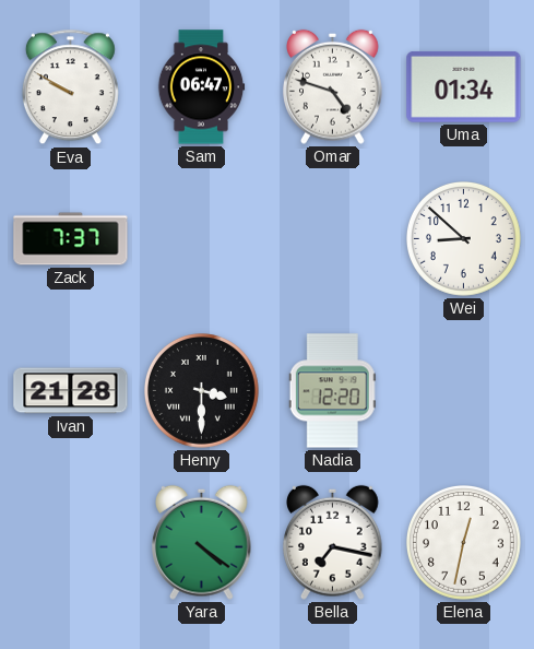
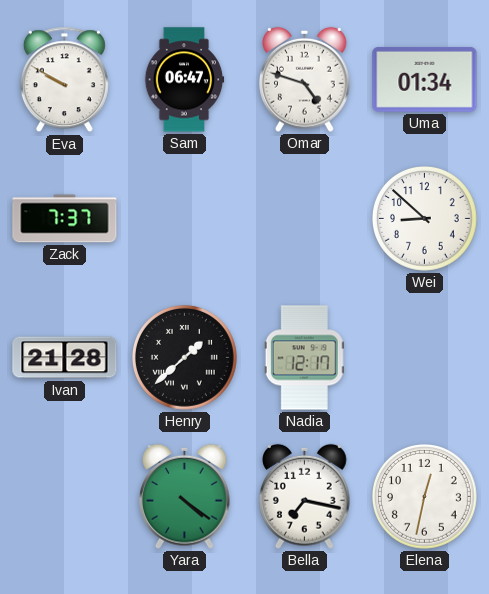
Henry: 3:30 -> 1:38 (185, 358)
Nadia: 12:20 -> 12:17 (304, 358)
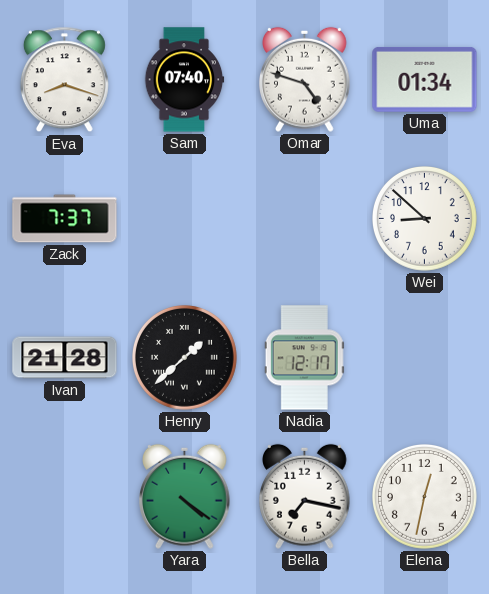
Eva: 9:50 -> 8:18 (64, 80)
Sam: 06:47 -> 07:40 (184, 80)
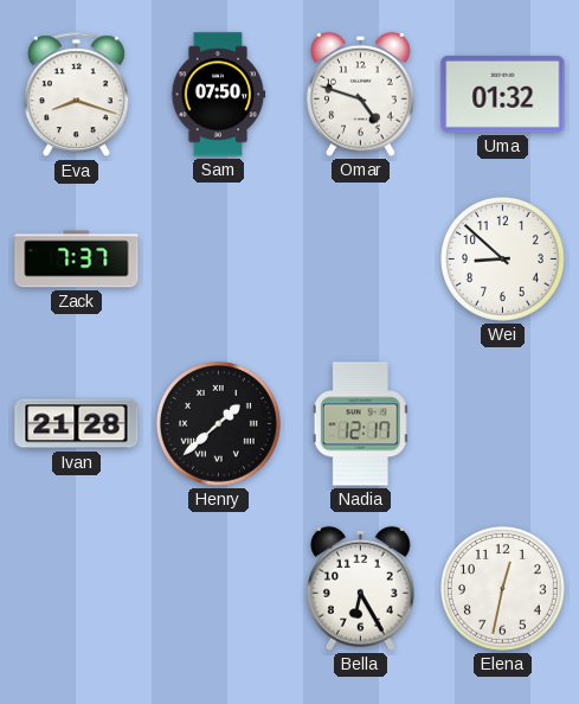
Sam: 07:40 -> 07:50 (218, 95)
Uma: 01:34 -> 01:32 (503, 94)
Yara: 4:21 -> none (185, 496)
Bella: 7:17 -> 6:25 (361, 588)
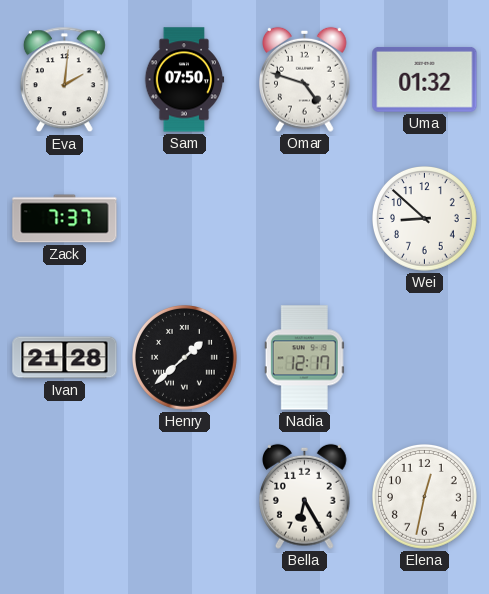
Eva: 8:18 -> 2:01 (64, 80)
